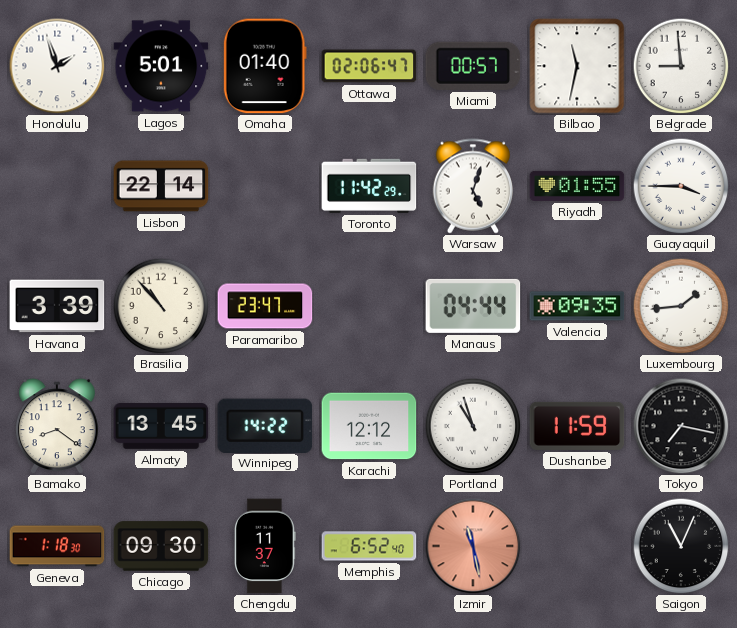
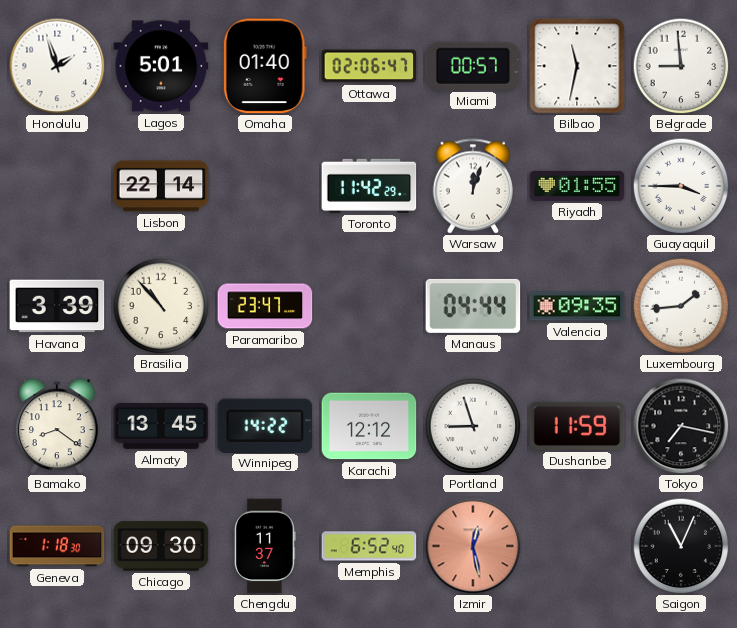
Warsaw: 5:03 -> 12:03 (472, 186)
Portland: 10:57 -> 8:57 (473, 426)
Izmir: 11:28 -> 12:28 (473, 546)
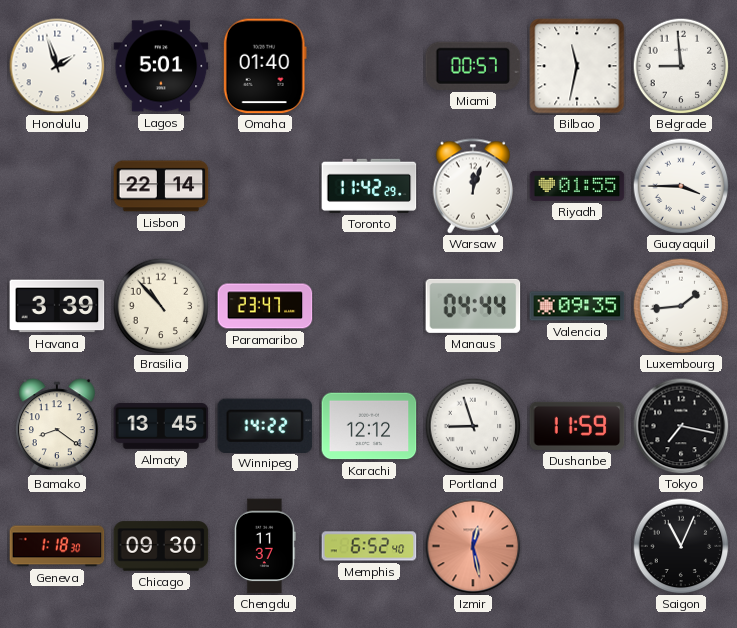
Ottawa: 02:06 -> none (369, 66)
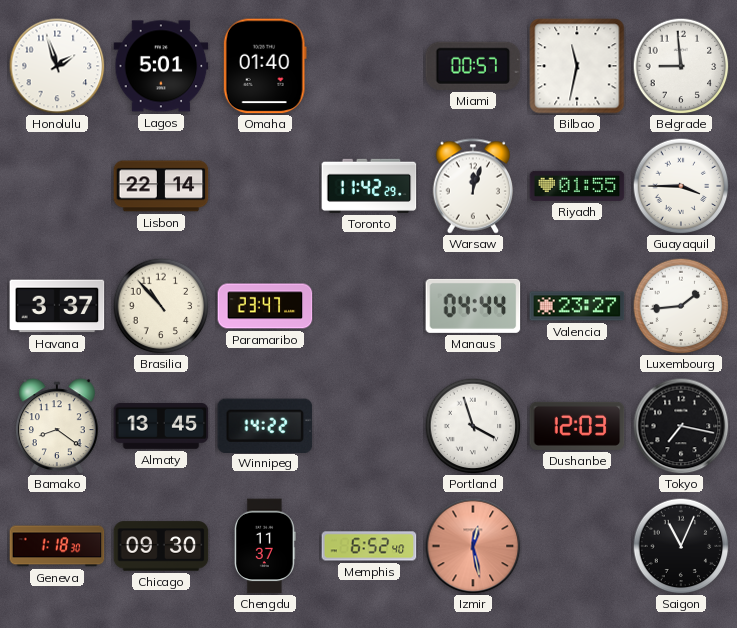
Havana: 3:39 -> 3:37 (57, 306)
Valencia: 09:35 -> 23:27 (577, 306)
Karachi: 12:12 -> none (369, 426)
Portland: 8:57 -> 3:57 (473, 426)
Dushanbe: 11:59 -> 12:03 (577, 426)
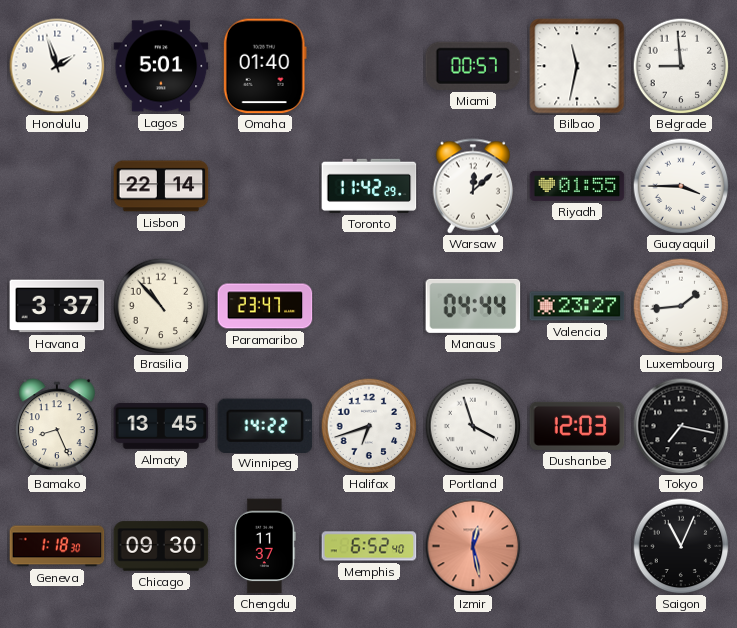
Warsaw: 12:03 -> 12:08 (472, 186)
Bamako: 8:21 -> 8:26 (57, 426)
Halifax: none -> 6:42 (369, 426)
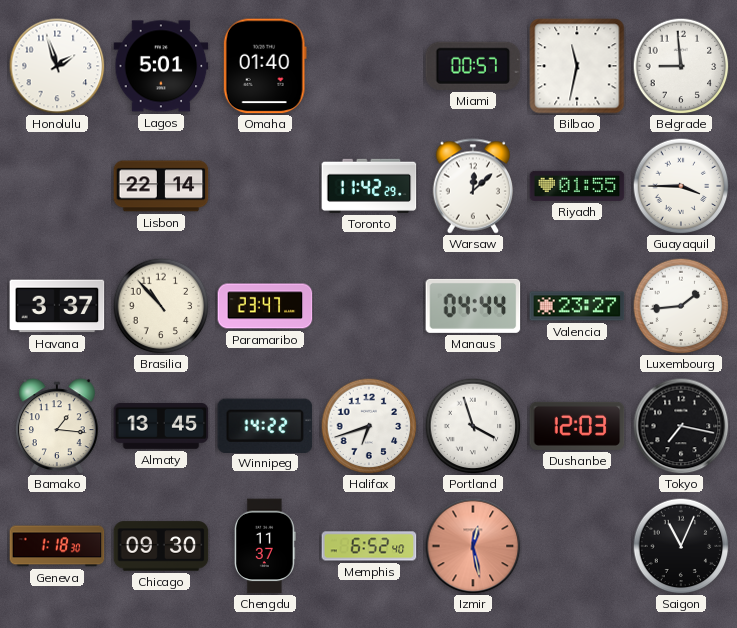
Bamako: 8:26 -> 1:16 (57, 426)
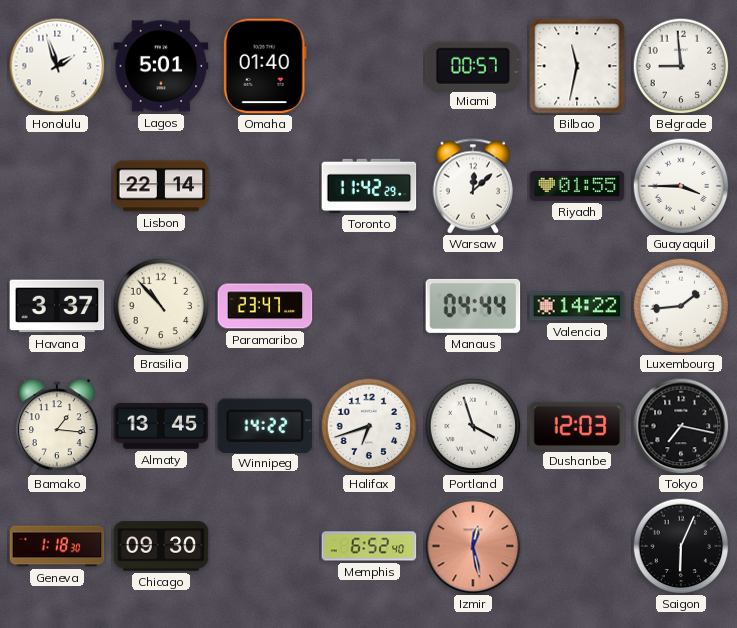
Valencia: 23:27 -> 14:22 (577, 306)
Chengdu: 11:37 -> none (266, 546)
Saigon: 11:04 -> 6:04 (681, 546)
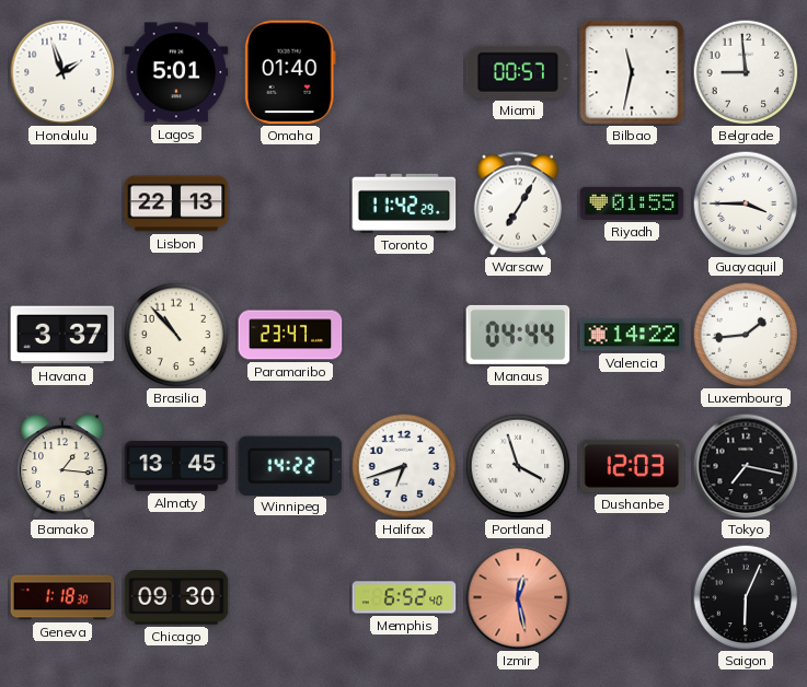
Lisbon: 22:14 -> 22:13 (176, 203)
Warsaw: 12:08 -> 7:05 (517, 203)
